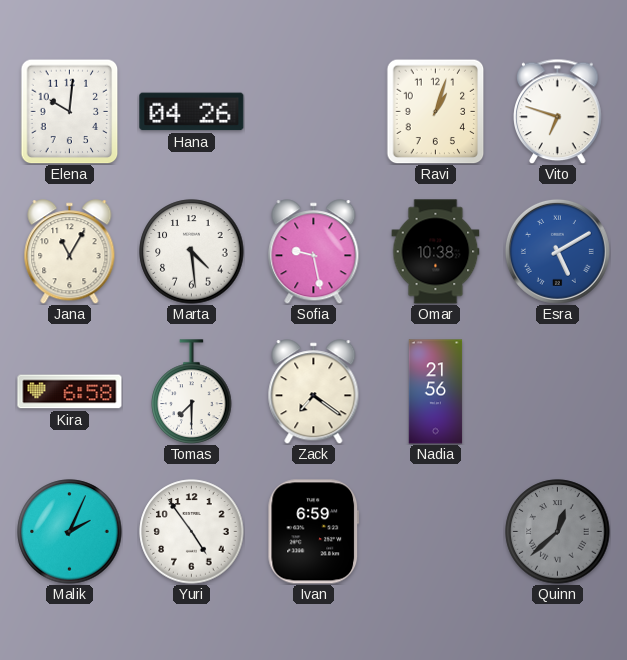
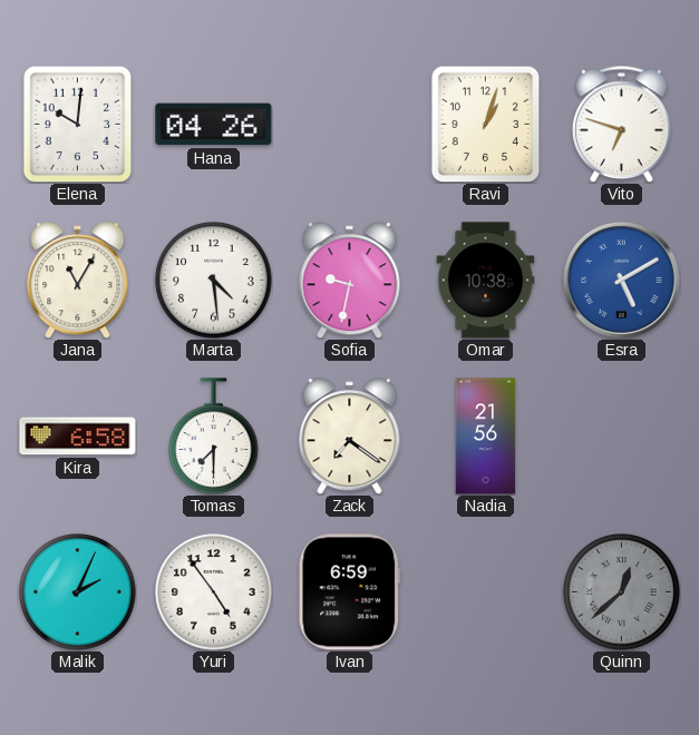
Sofia: 9:28 -> 9:32 (350, 281)
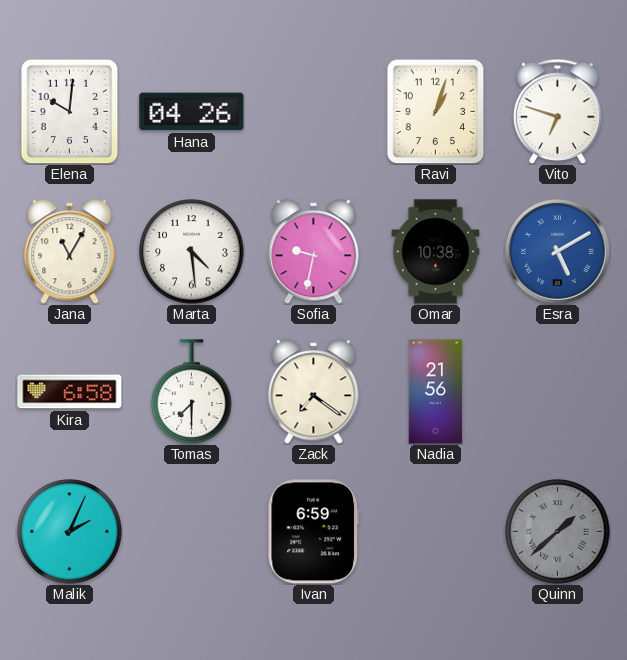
Yuri: 4:54 -> none (214, 592)
Quinn: 12:38 -> 1:38 (558, 532)
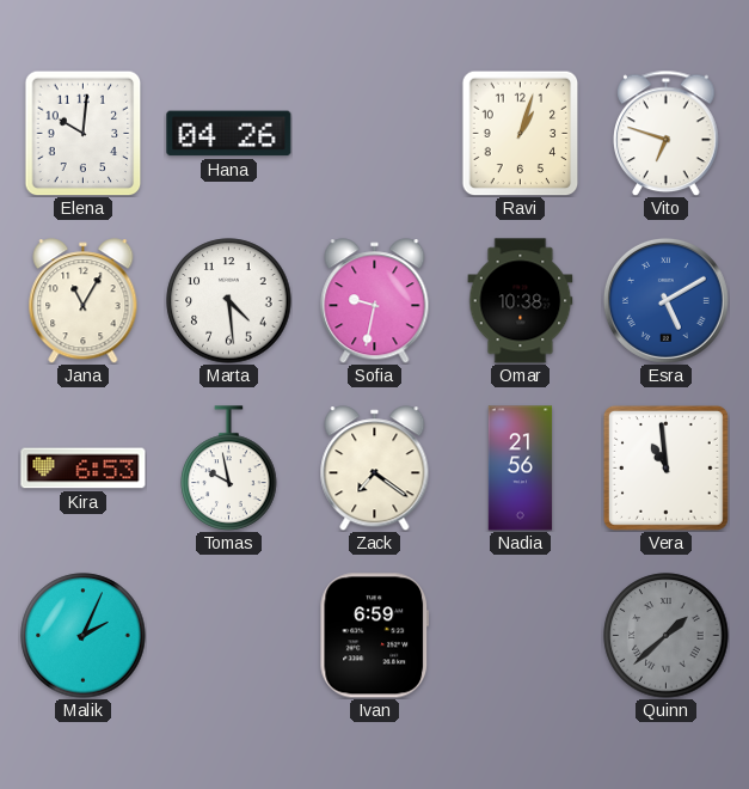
Kira: 6:58 -> 6:53 (84, 469)
Tomas: 7:30 -> 9:58 (229, 469)
Vera: none -> 10:59 (665, 467)
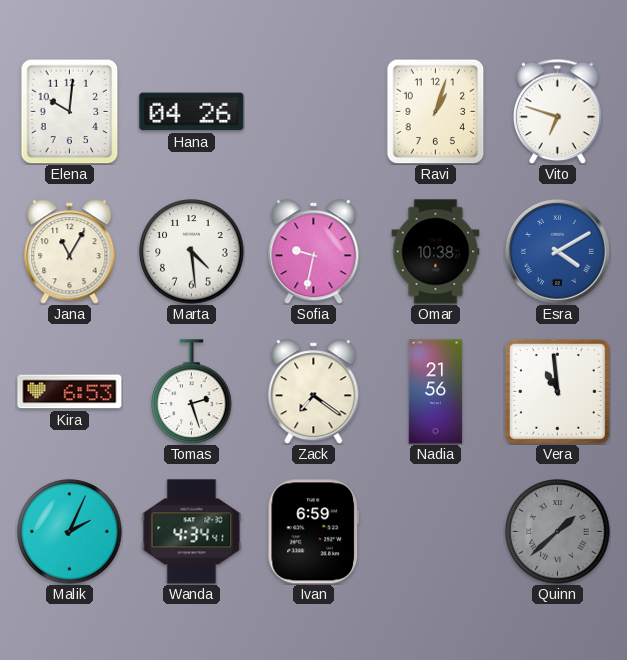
Esra: 5:10 -> 4:10 (557, 251)
Tomas: 9:58 -> 2:27 (192, 392)
Wanda: none -> 4:34 (192, 532)
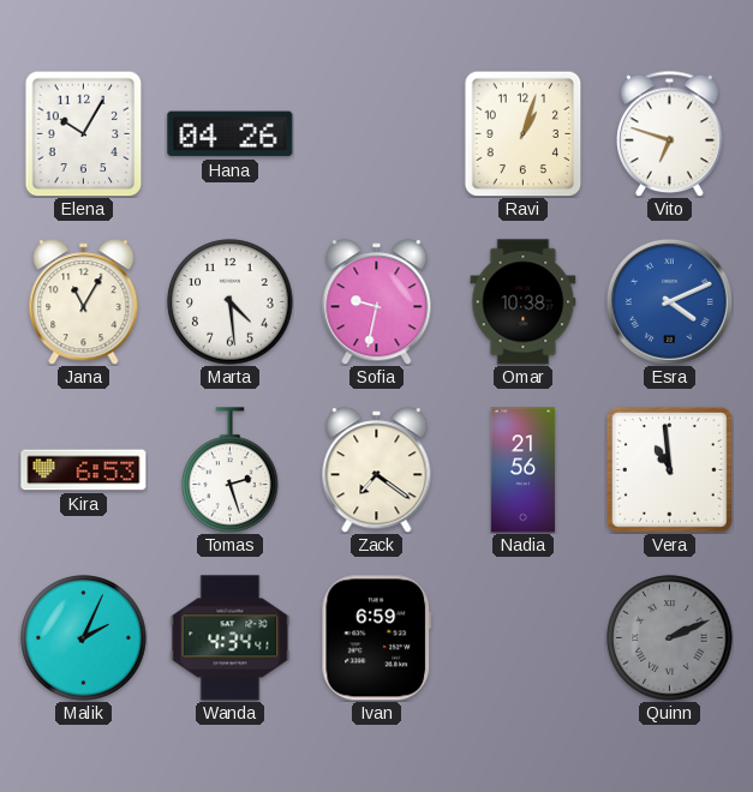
Elena: 10:01 -> 10:05 (84, 133)
Esra: 4:10 -> 4:11 (669, 301)
Quinn: 1:38 -> 2:11 (670, 638)
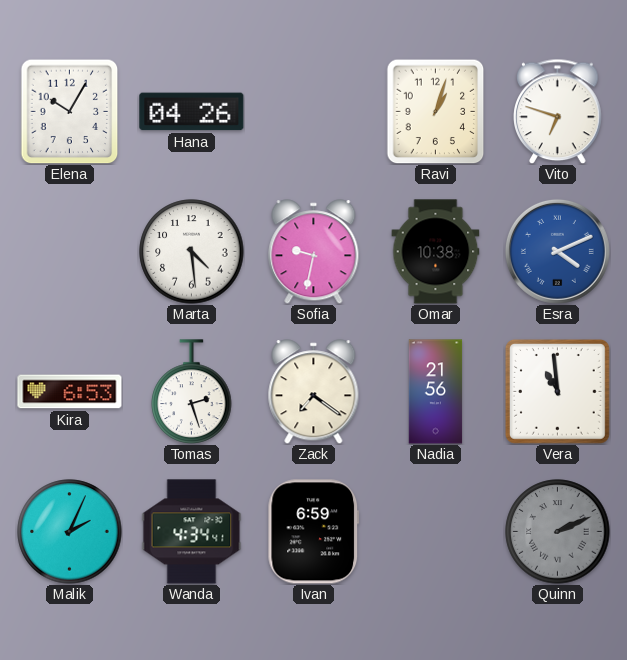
Jana: 11:05 -> none (84, 302)
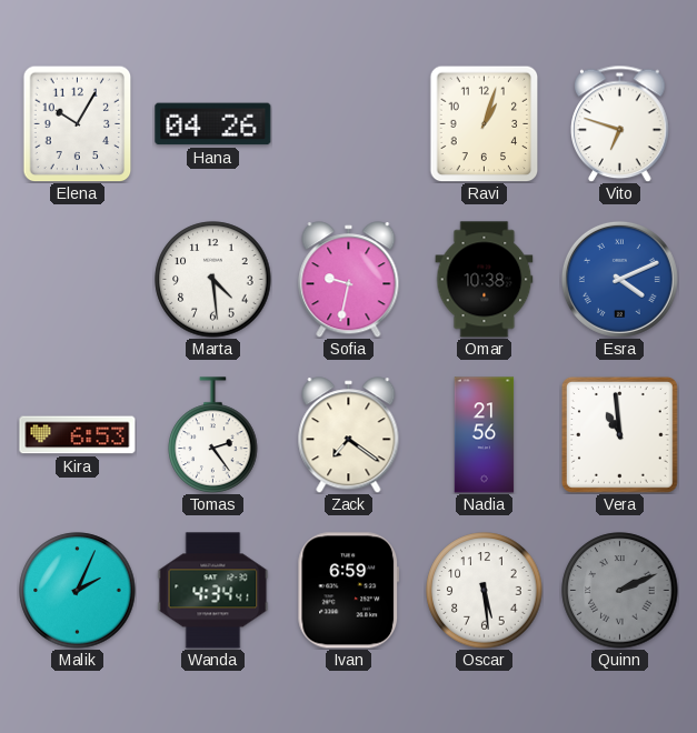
Tomas: 2:27 -> 2:24 (213, 435)
Oscar: none -> 5:29 (485, 591)
